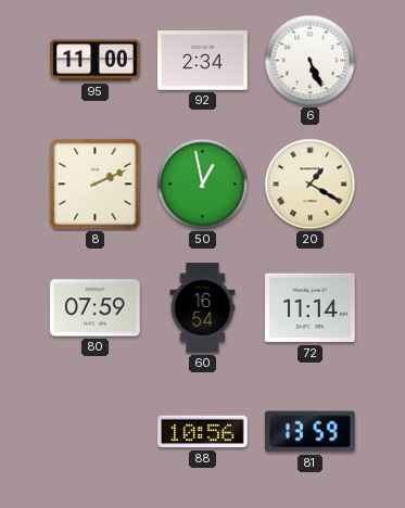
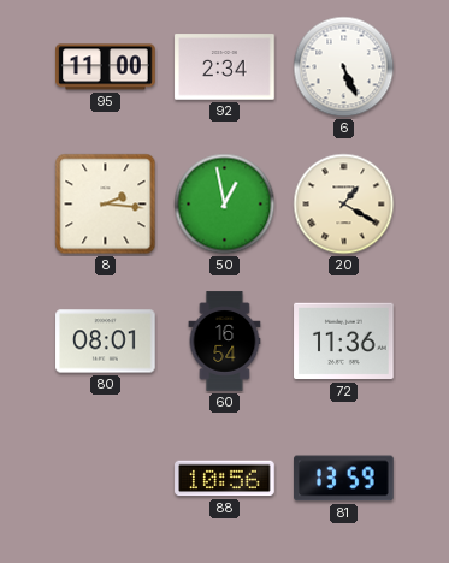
8: 2:11 -> 2:16 (106, 205)
80: 07:59 -> 08:01 (106, 342)
72: 11:14 -> 11:36 (344, 342)
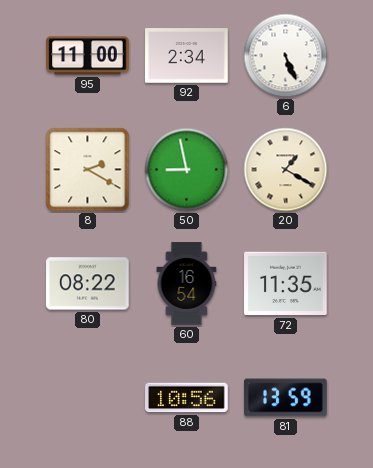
8: 2:16 -> 2:20 (88, 170)
50: 12:58 -> 8:58 (187, 170)
80: 08:01 -> 08:22 (88, 284)
72: 11:36 -> 11:35 (286, 284)
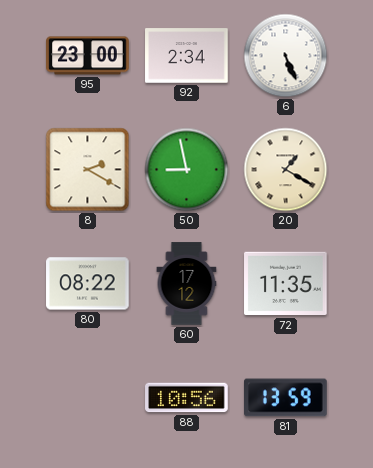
95: 11:00 -> 23:00 (88, 56)
60: 16:54 -> 17:12 (187, 284)
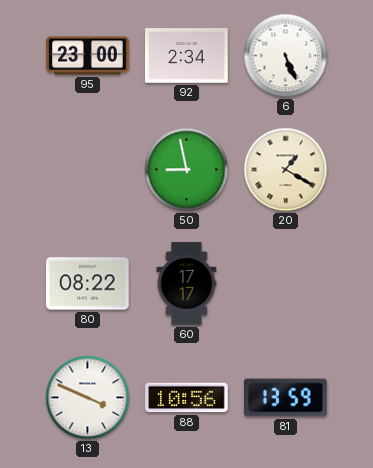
8: 2:20 -> none (88, 170)
60: 17:12 -> 17:17 (187, 284)
72: 11:35 -> none (286, 284)
13: none -> 3:49 (88, 398)
